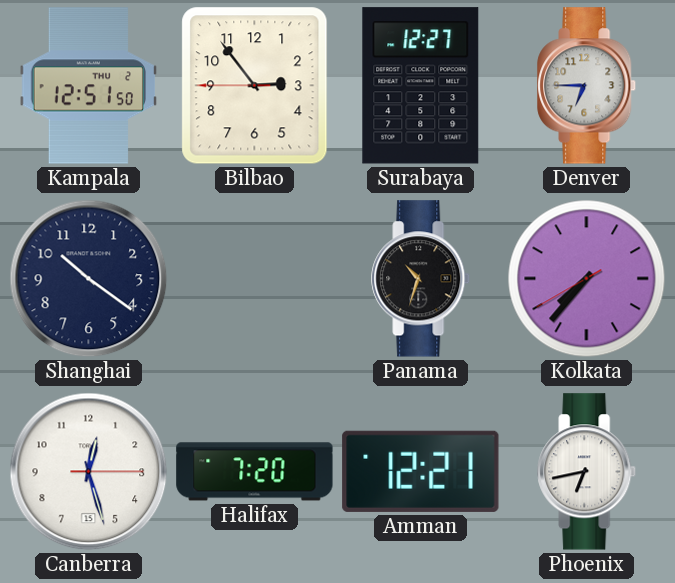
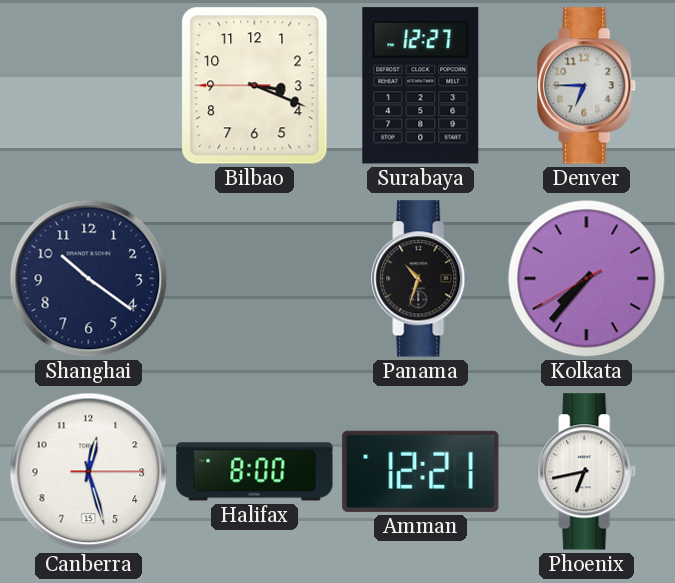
Kampala: 12:51 -> none (88, 86)
Bilbao: 2:53 -> 3:18 (255, 86)
Halifax: 7:20 -> 8:00 (255, 472)
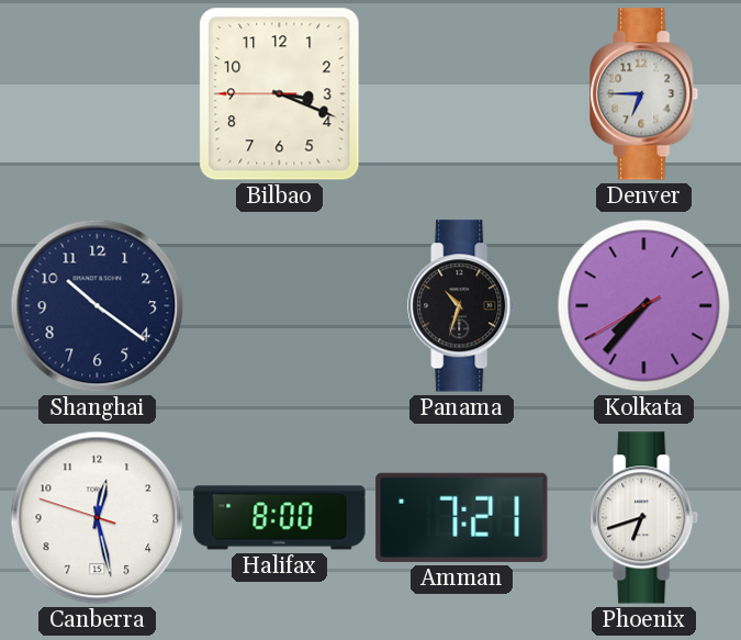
Surabaya: 12:27 -> none (421, 86)
Canberra: 12:27:15 -> 12:27:48 (98, 518)
Amman: 12:21 -> 7:21 (462, 517)
Phoenix: 6:43 -> 6:42 (644, 518)
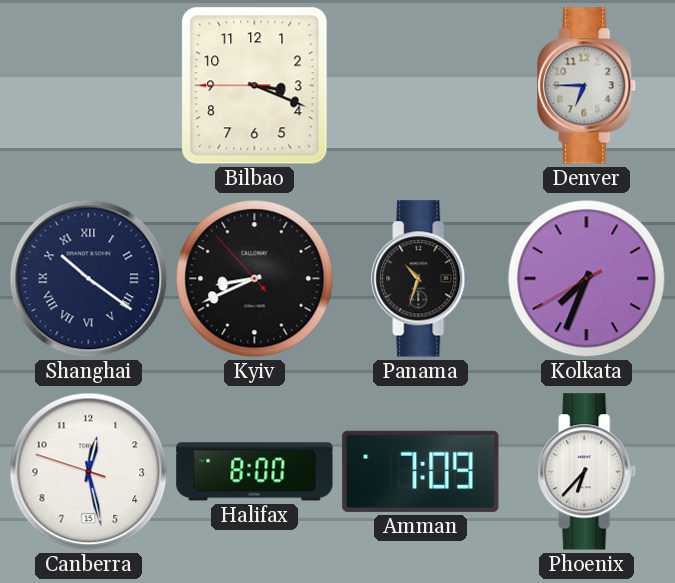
Shanghai numerals: Arabic -> Roman (89, 279)
Kyiv: none -> 8:40 (255, 279)
Kolkata: 7:36 -> 7:33 (587, 279)
Amman: 7:21 -> 7:09 (421, 471)
Phoenix: 6:42 -> 6:37 (587, 472)
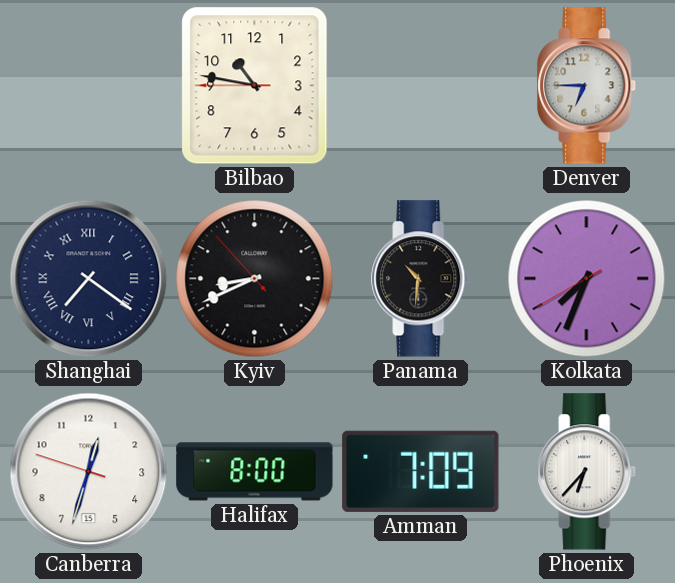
Bilbao: 3:18 -> 10:46 (255, 86)
Shanghai: 10:21 -> 7:21 (89, 279)
Panama: 10:33 -> 10:31 (421, 279)
Canberra: 12:27 -> 12:32 (89, 472)
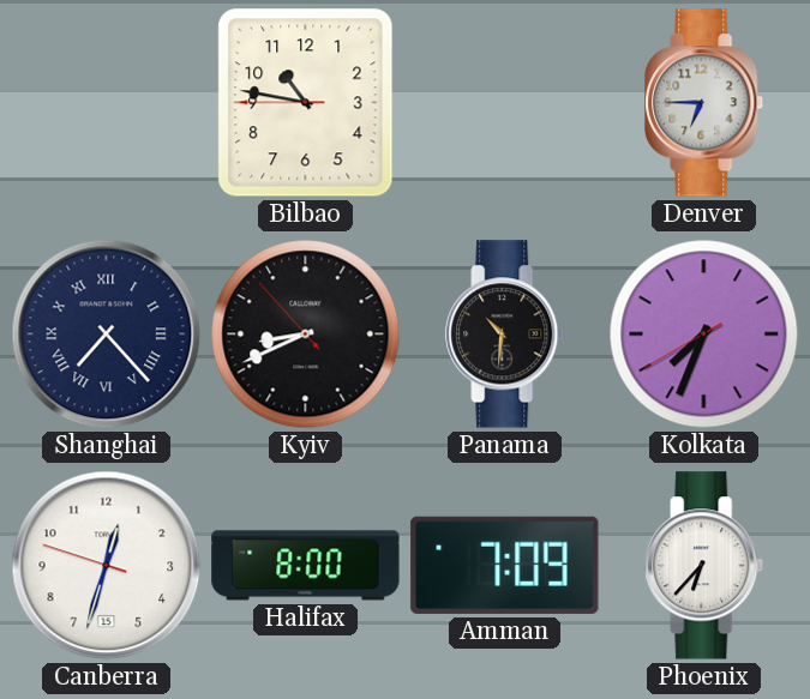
Shanghai: 7:21 -> 7:23 (107, 335)
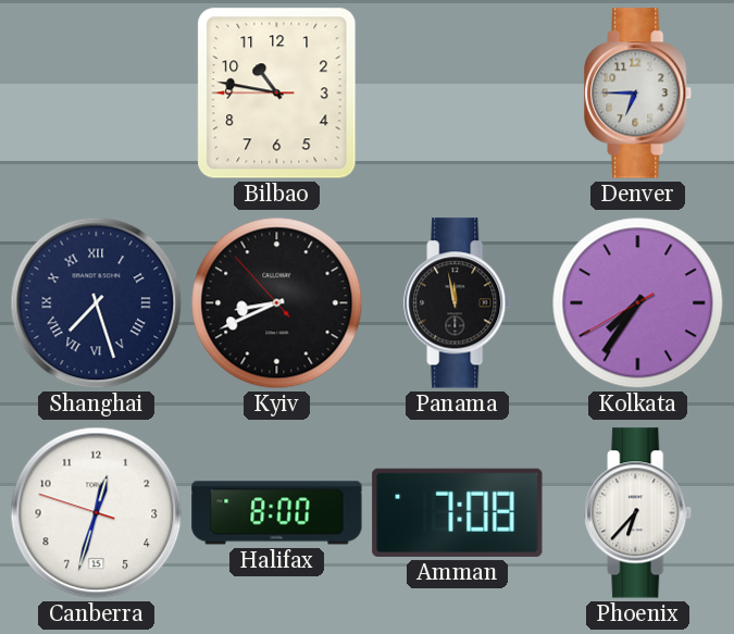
Shanghai: 7:23 -> 7:27 (97, 303)
Panama: 10:31 -> 11:58 (458, 303)
Kolkata: 7:33 -> 7:35 (638, 303)
Amman: 7:09 -> 7:08 (458, 512)
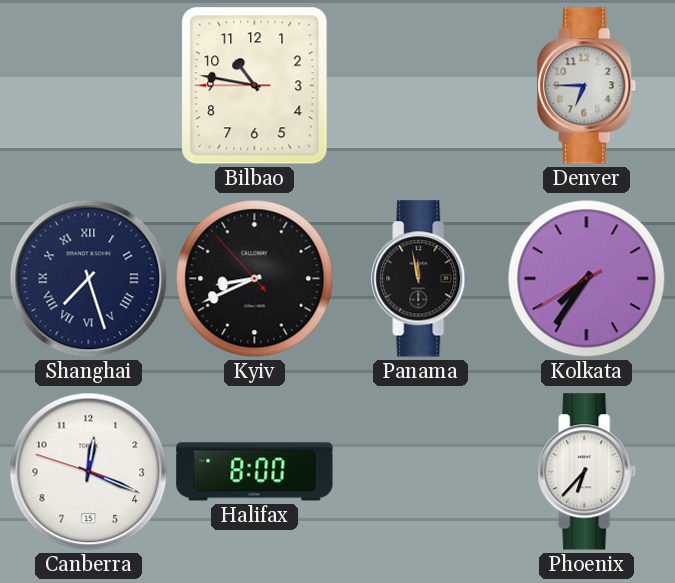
Canberra: 12:32 -> 12:18 (89, 472)
Amman: 7:08 -> none (458, 512)
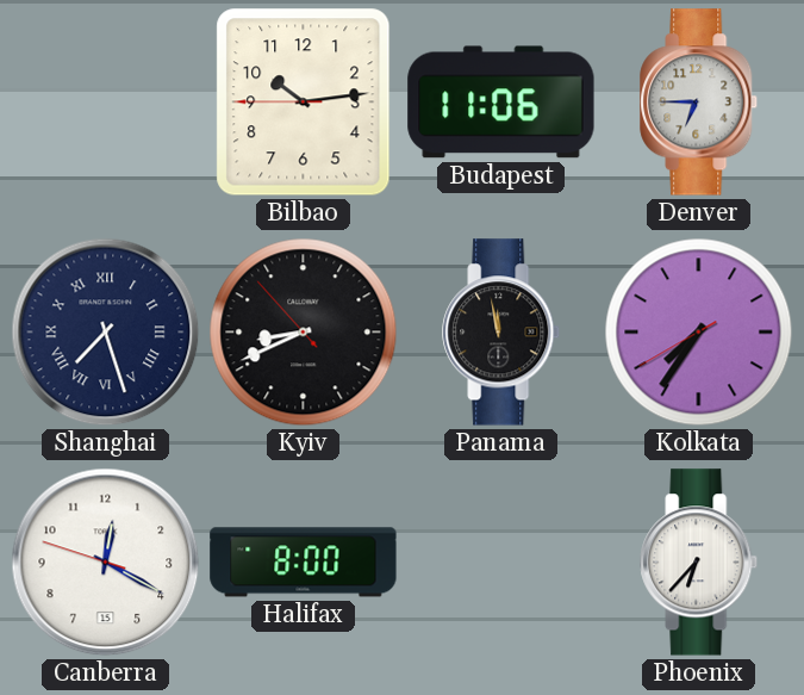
Bilbao: 10:46 -> 10:13 (304, 103)
Budapest: none -> 11:06 (501, 103)
Canberra: 12:18 -> 12:19 (106, 563)
